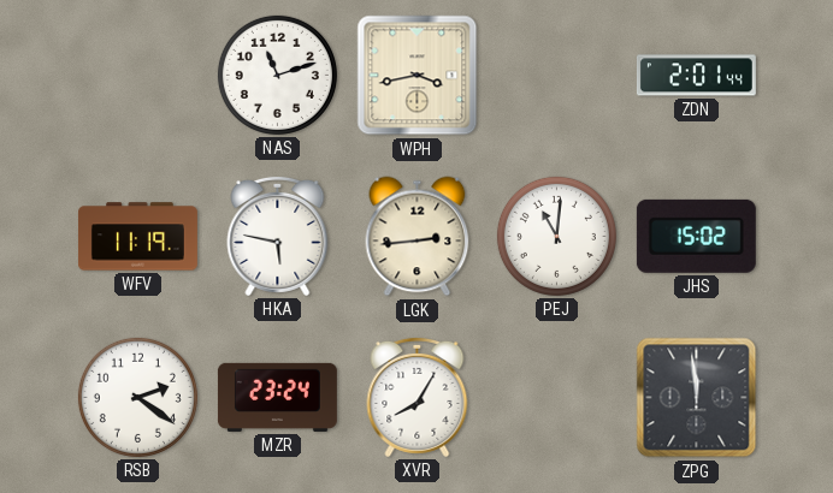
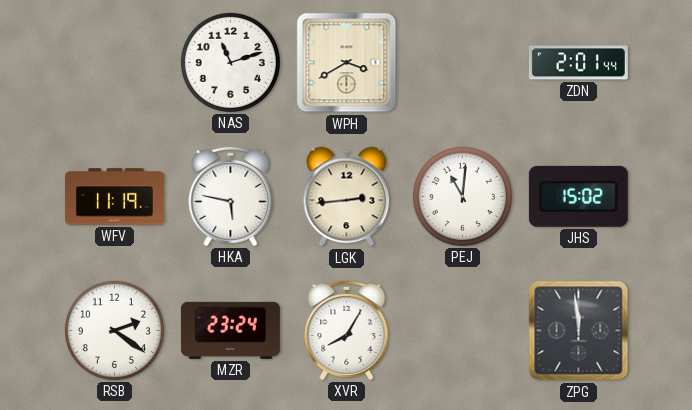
WPH: 3:43 -> 3:40 (347, 63)
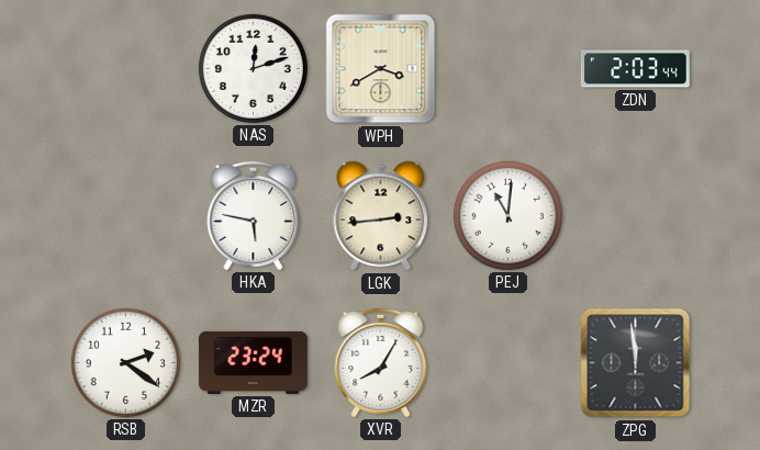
NAS: 11:12 -> 12:12 (253, 68)
ZDN: 2:01 -> 2:03 (635, 69)
WFV: 11:19 -> none (114, 197)
JHS: 15:02 -> none (578, 196)
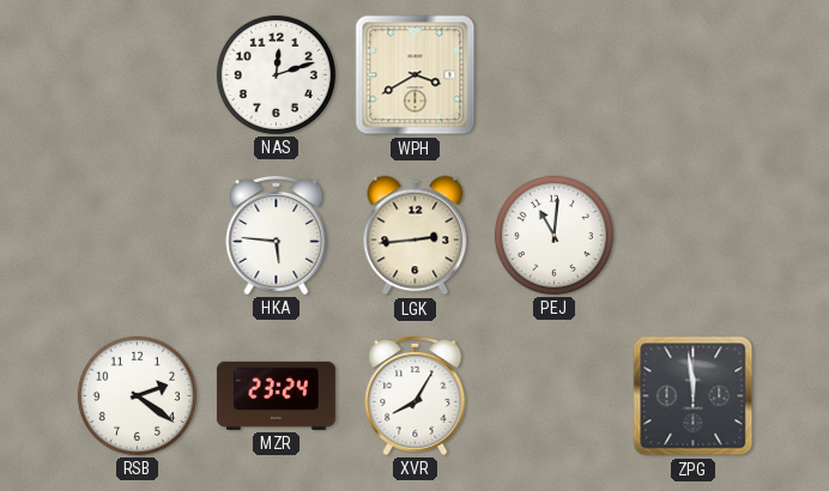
ZDN: 2:03 -> none (635, 69)
HKA: 5:47 -> 5:46 (277, 235)
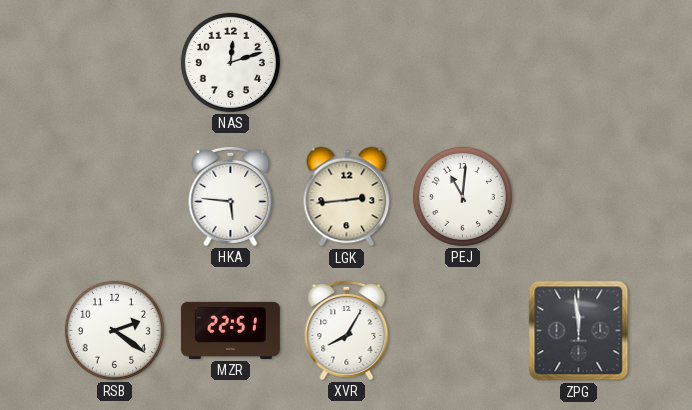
WPH: 3:40 -> none (416, 75)
MZR: 23:24 -> 22:51 (230, 330)
